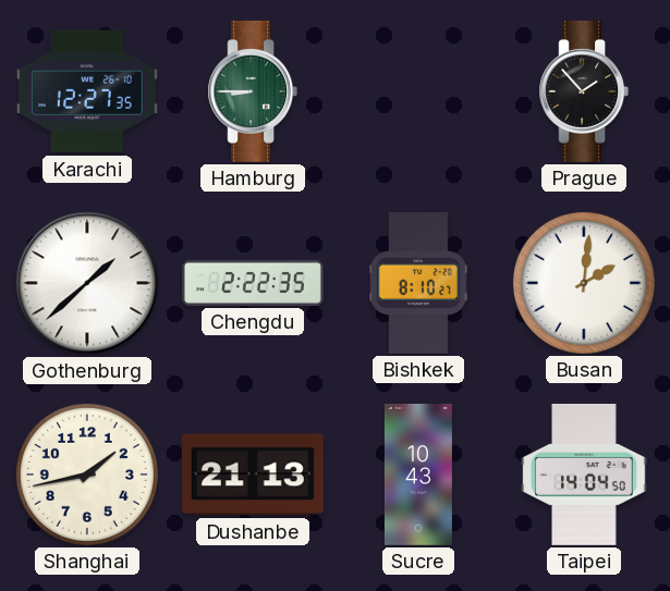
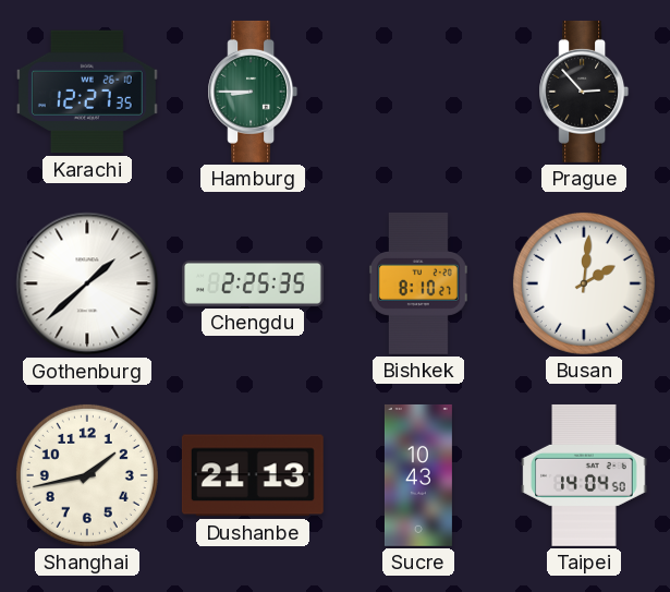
Prague: 1:53 -> 2:53 (584, 92)
Chengdu: 2:22 -> 2:25 (253, 283)
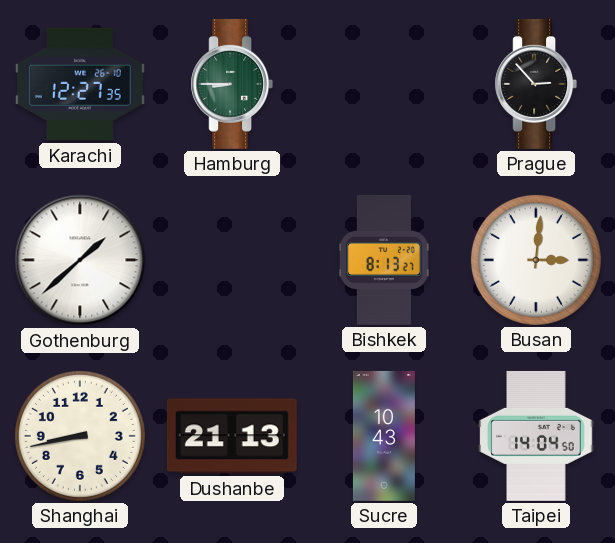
Chengdu: 2:25 -> none (253, 283)
Bishkek: 8:10 -> 8:13 (384, 260)
Busan: 2:01 -> 3:01 (536, 260)
Shanghai: 1:43 -> 8:43 (80, 436)
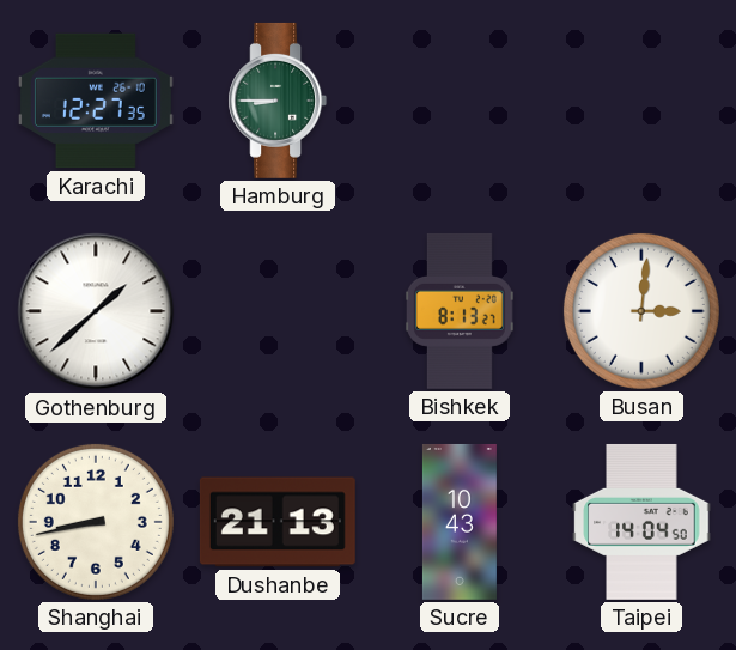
Prague: 2:53 -> none (536, 84)
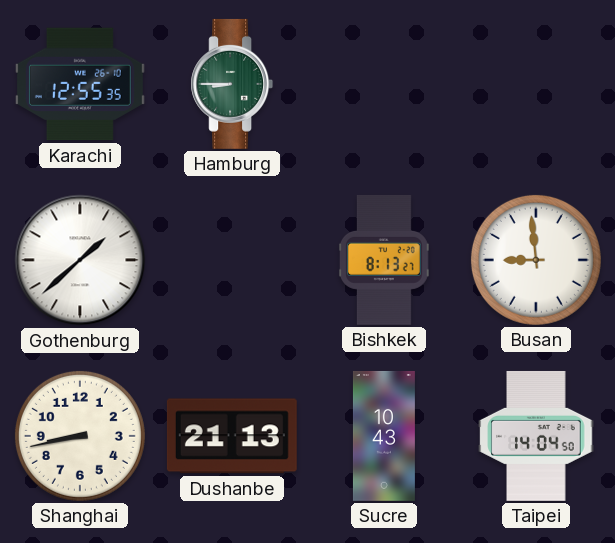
Karachi: 12:27 -> 12:55 (80, 84)
Busan: 3:01 -> 8:59 (536, 260)
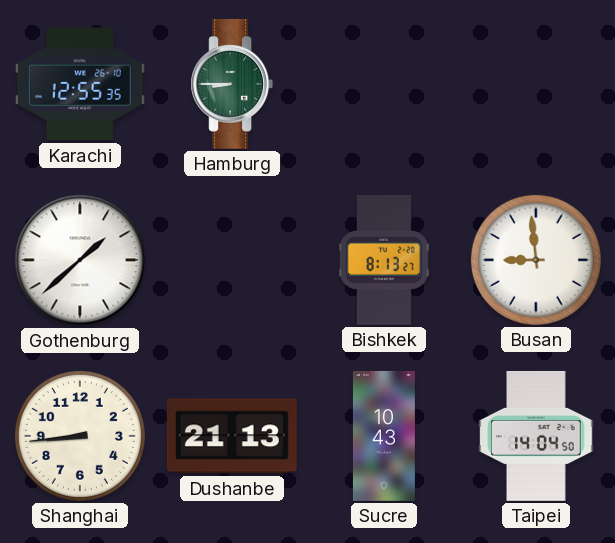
Shanghai: 8:43 -> 8:44 (80, 436)
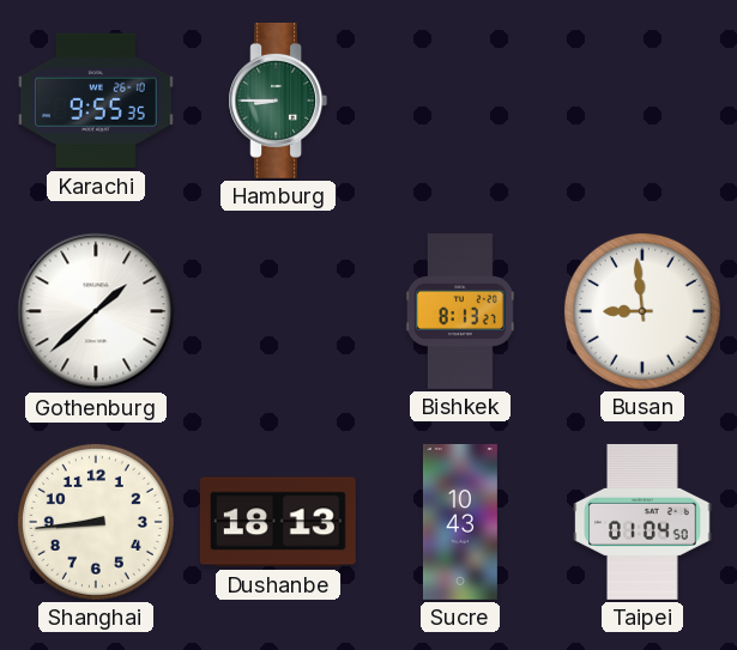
Karachi: 12:55 -> 9:55 (96, 101)
Dushanbe: 21:13 -> 18:13 (278, 522)
Taipei: 14:04 -> 01:04 (642, 522)
